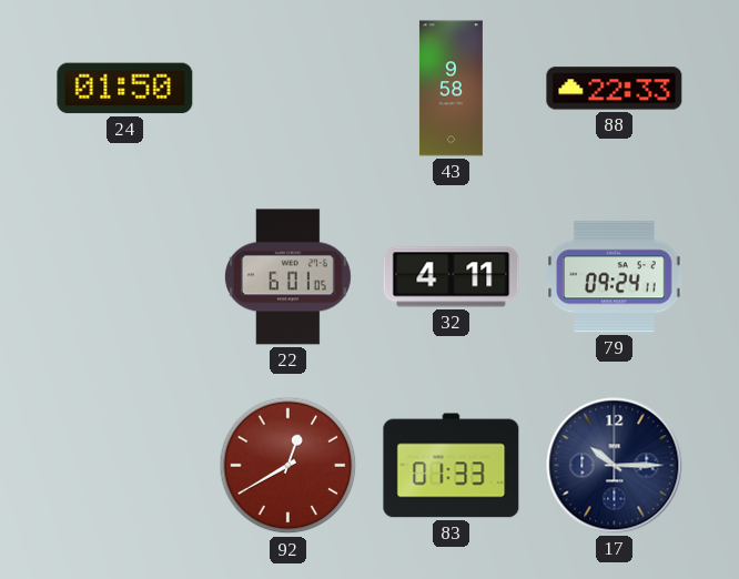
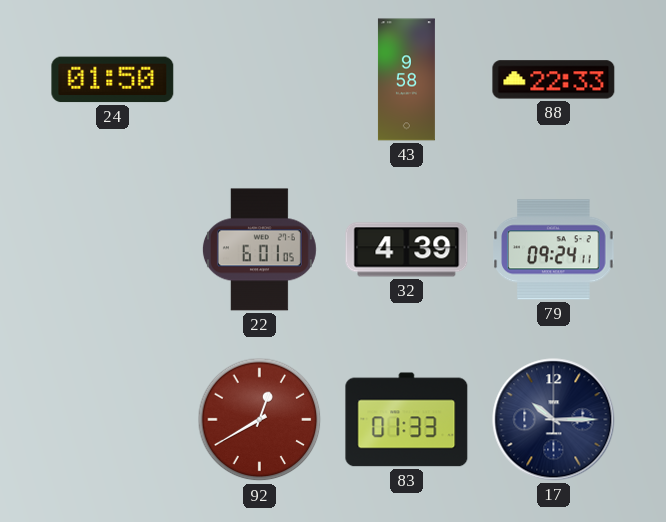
32: 4:11 -> 4:39 (407, 250)
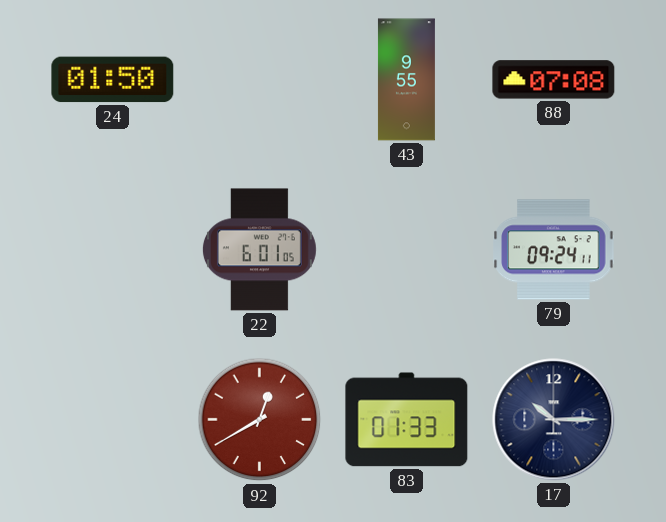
43: 9:58 -> 9:55 (406, 80)
88: 22:33 -> 07:08 (554, 80)
32: 4:39 -> none (407, 250)
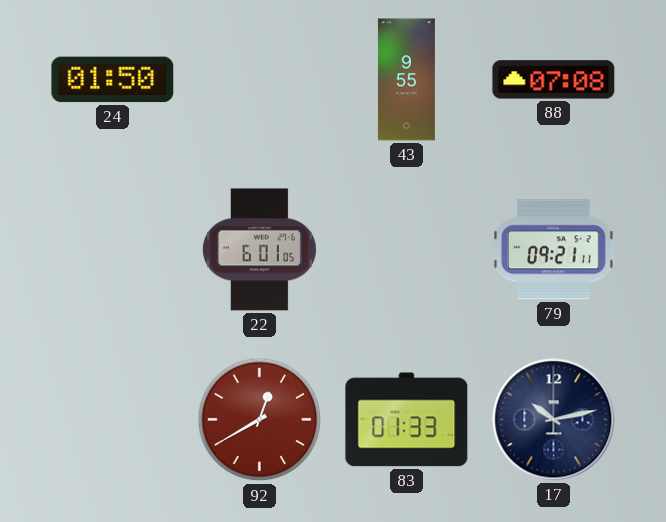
79: 09:24 -> 09:21 (554, 250)
17: 10:15 -> 10:13 (554, 420)
